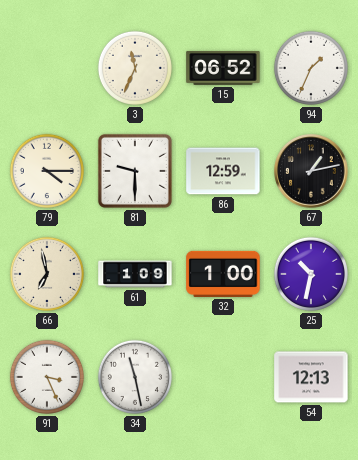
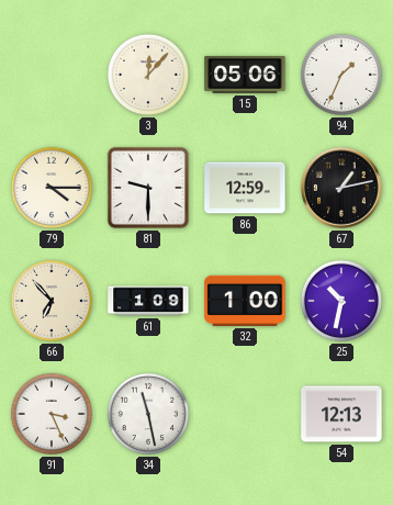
3: 11:34 -> 12:07 (148, 75)
15: 06:52 -> 05:06 (245, 75)
66: 6:58 -> 6:53 (52, 301)
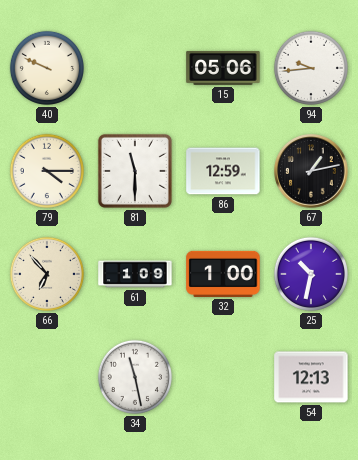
40: none -> 9:49 (47, 68)
3: 12:07 -> none (148, 75)
94: 1:34 -> 9:44 (311, 68)
81: 9:30 -> 11:30 (135, 171)
91: 3:26 -> none (52, 414)
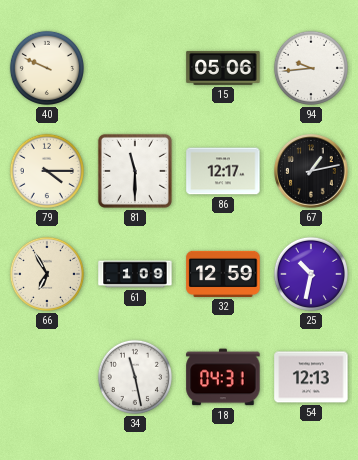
86: 12:59 -> 12:17 (223, 171)
66: 6:53 -> 6:55 (47, 274)
32: 1:00 -> 12:59 (223, 274)
18: none -> 04:31 (223, 377)
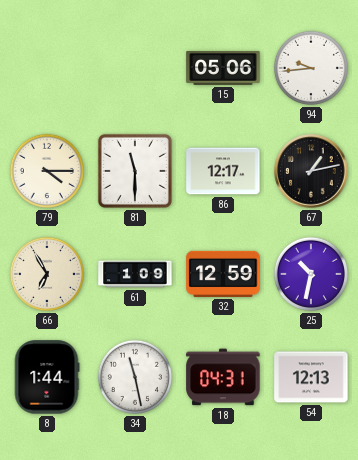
40: 9:49 -> none (47, 68)
8: none -> 1:44 (47, 377)
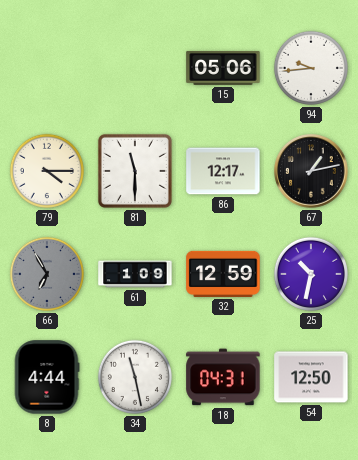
66 dial: cream -> grey (47, 274)
8: 1:44 -> 4:44 (47, 377)
54: 12:13 -> 12:50 (311, 377)
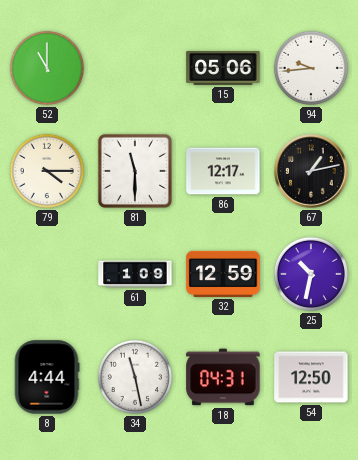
52: none -> 11:00 (47, 68)
66: 6:55 -> none (47, 274)
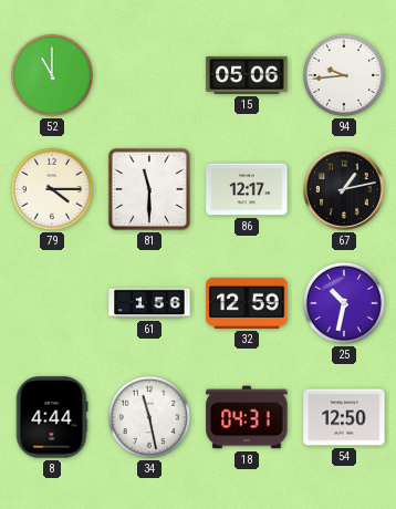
61: 1:09 -> 1:56 (149, 303)
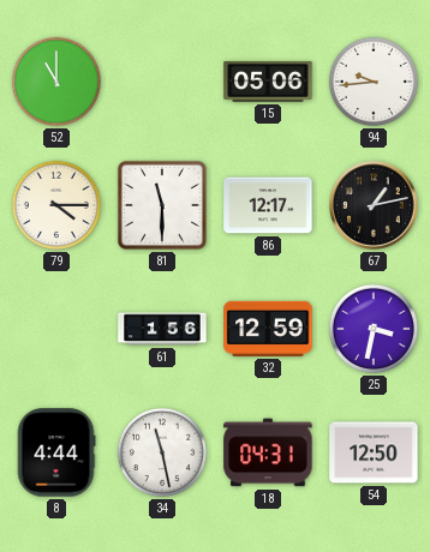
25: 10:32 -> 3:32 (374, 329)
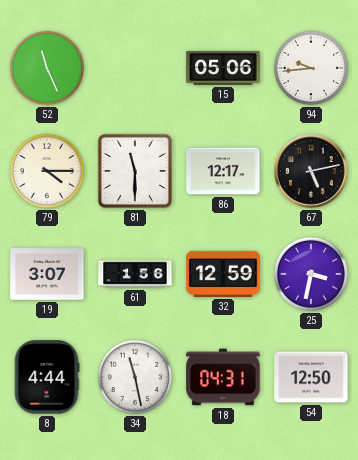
52: 11:00 -> 11:26 (47, 68)
67: 1:13 -> 5:13 (311, 171)
19: none -> 3:07 (47, 274)
